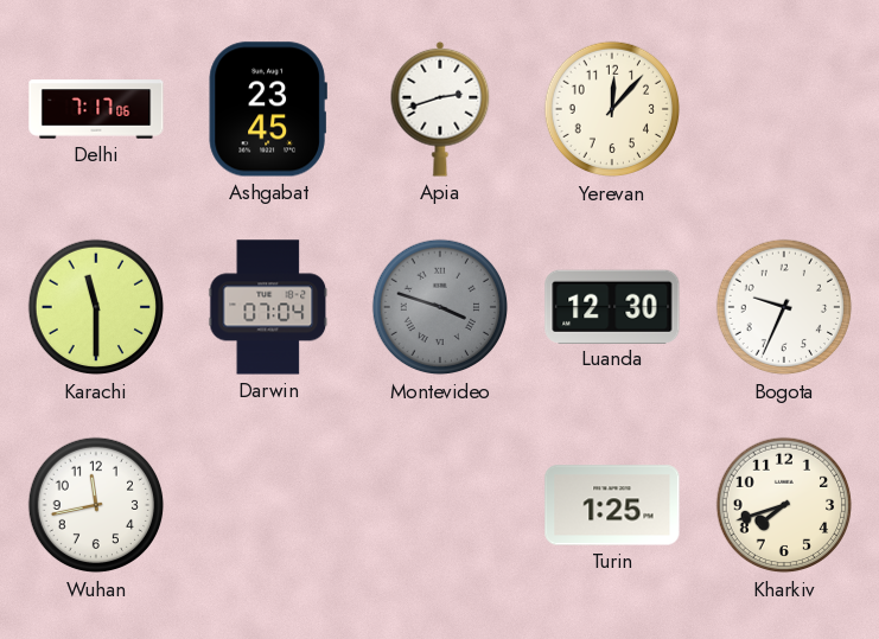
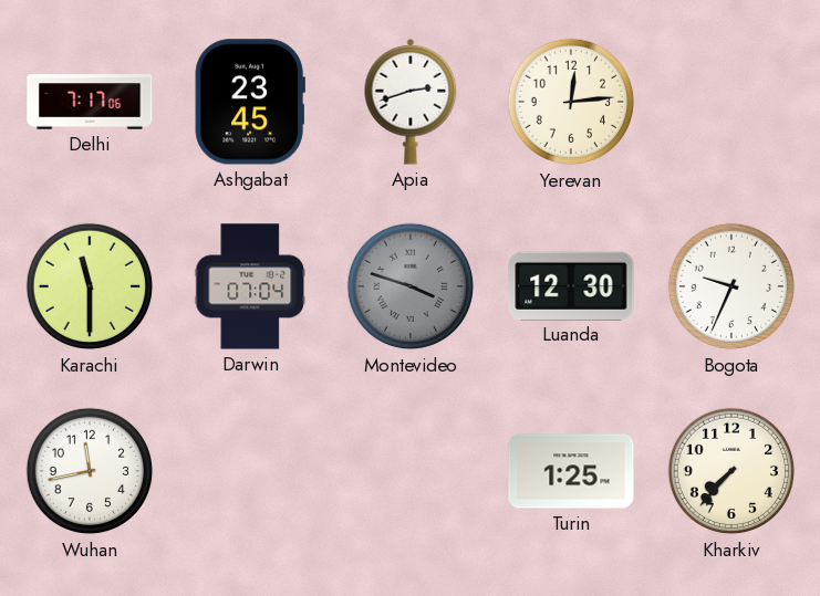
Yerevan: 12:07 -> 12:14 (571, 102)
Kharkiv: 7:42 -> 7:37 (731, 471)
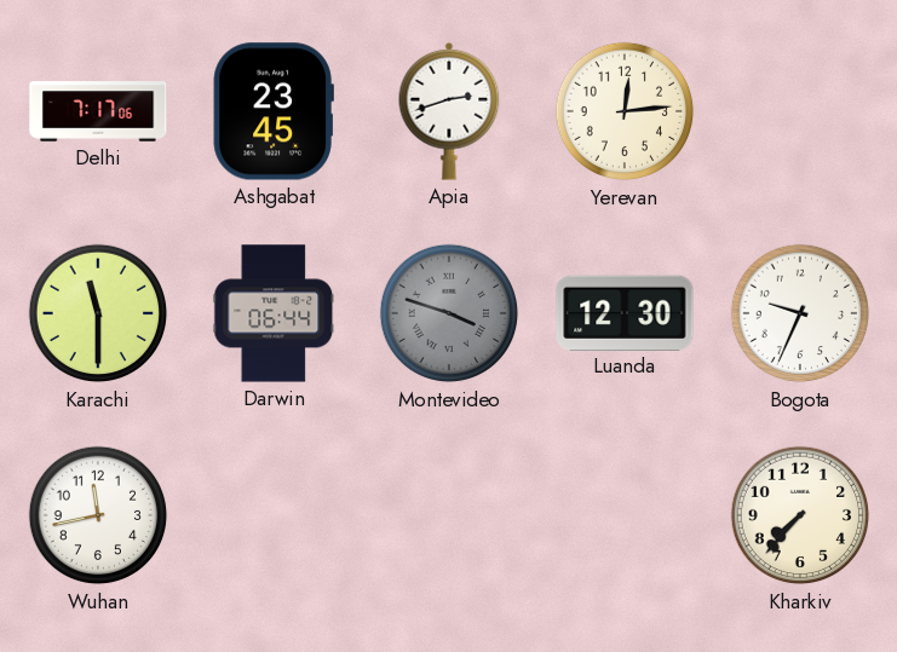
Darwin: 07:04 -> 06:44 (274, 313)
Turin: 1:25 -> none (571, 471)
